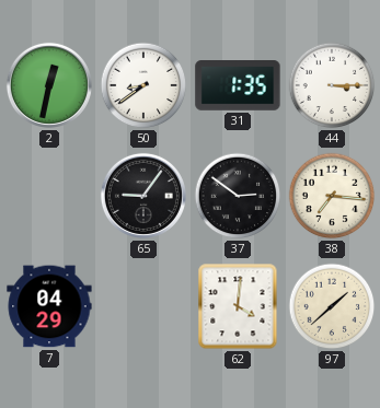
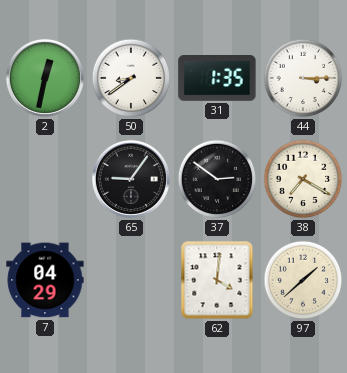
38: 7:16 -> 7:20 (303, 179)
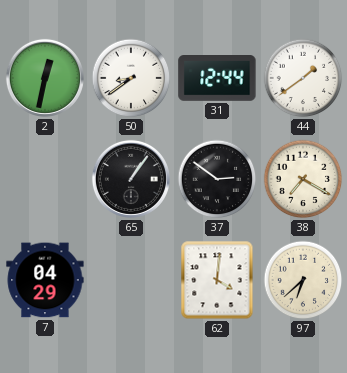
31: 1:35 -> 12:44 (217, 79)
44: 3:15 -> 1:39 (303, 78)
65: 9:06 -> 1:06 (131, 179)
97: 1:38 -> 6:38 (303, 280)
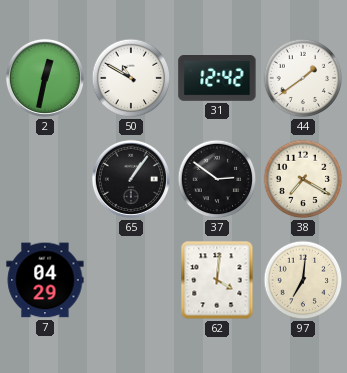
50: 8:39 -> 10:50 (131, 78)
31: 12:44 -> 12:42 (217, 79)
97: 6:38 -> 7:01 (303, 280)
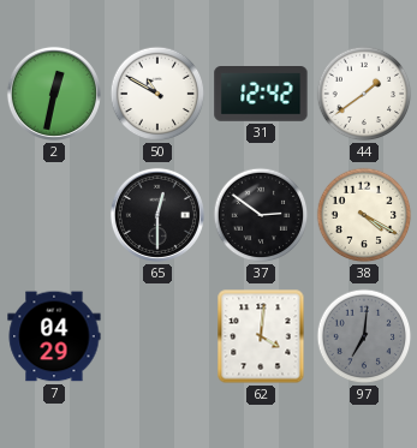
65: 1:06 -> 12:30 (157, 215)
38: 7:20 -> 4:20 (364, 215)
97 dial: cream -> grey (364, 336)
